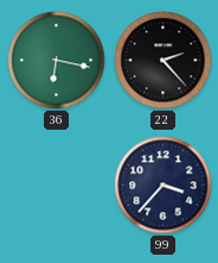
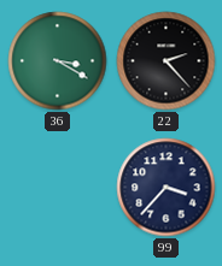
36: 6:17 -> 3:20 (58, 61)
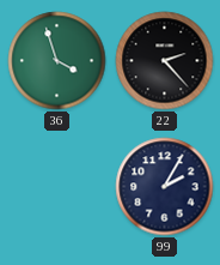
36: 3:20 -> 3:57 (57, 61)
99: 3:37 -> 2:05 (165, 187)
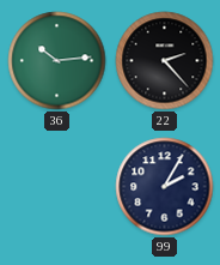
36: 3:57 -> 10:14 (57, 61)
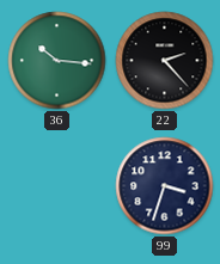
36: 10:14 -> 10:16 (57, 61)
99: 2:05 -> 3:33 (165, 186)
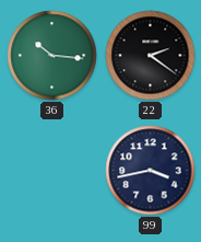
22: 2:23 -> 2:21 (151, 56)
99: 3:33 -> 3:43 (151, 171)
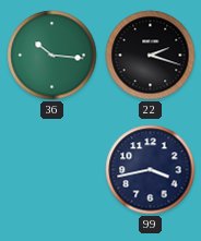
22: 2:21 -> 2:18 (151, 56)
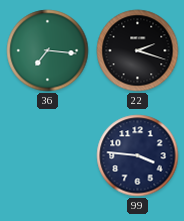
36: 10:16 -> 7:16 (48, 51)
99: 3:43 -> 3:46 (138, 156)
